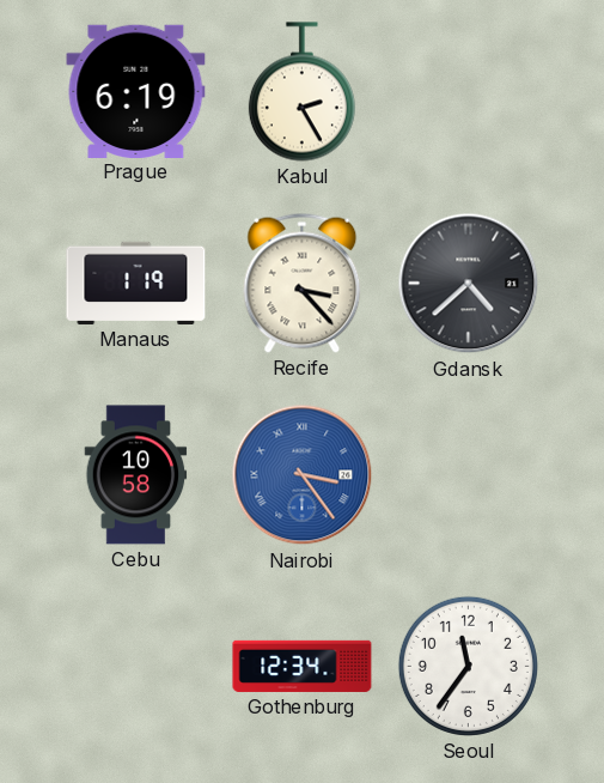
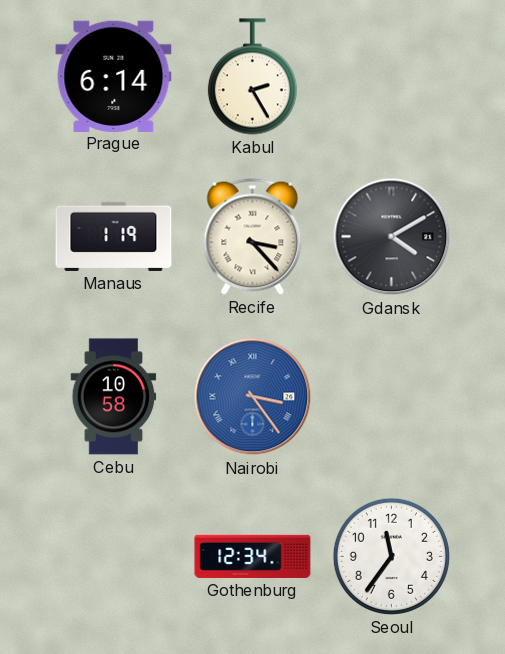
Prague: 6:19 -> 6:14 (114, 76)
Gdansk: 4:38 -> 4:10 (392, 237)
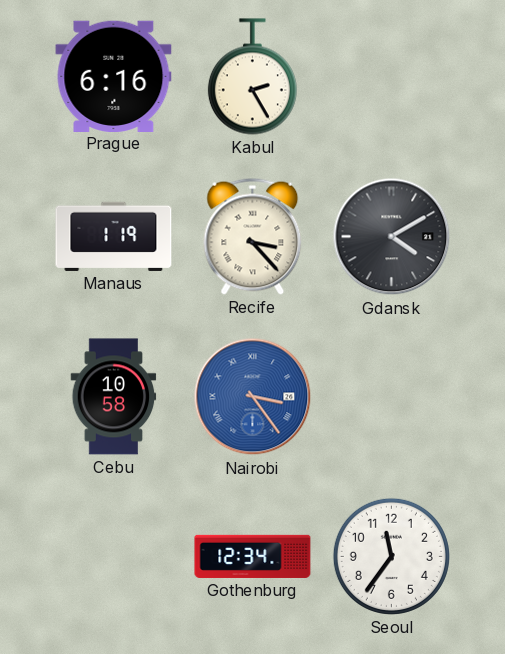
Prague: 6:14 -> 6:16 (114, 76)
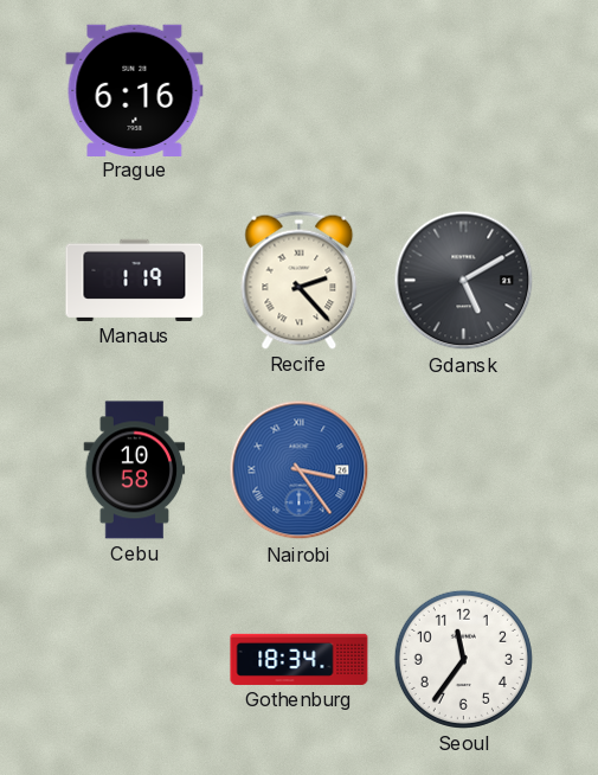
Kabul: 2:25 -> none (252, 77)
Recife: 3:23 -> 2:23 (300, 280)
Gdansk: 4:10 -> 5:10 (464, 281)
Gothenburg: 12:34 -> 18:34 (300, 659)
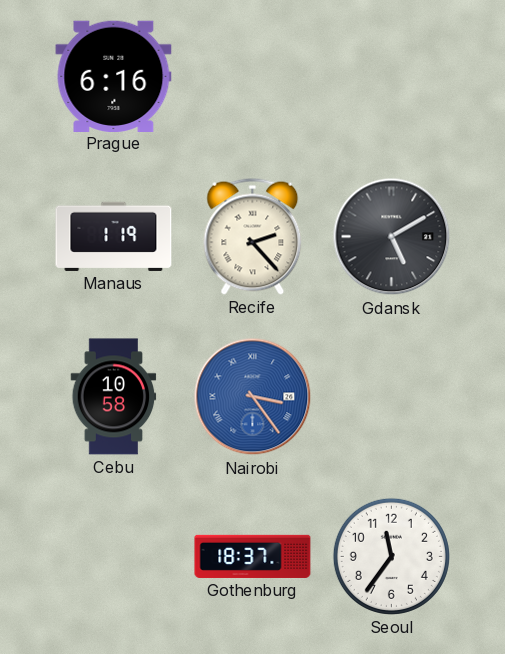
Gothenburg: 18:34 -> 18:37 (253, 556)
